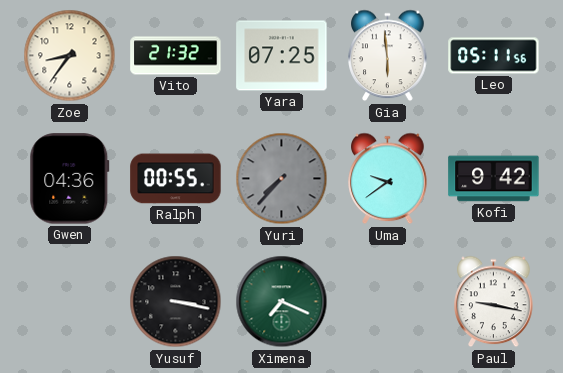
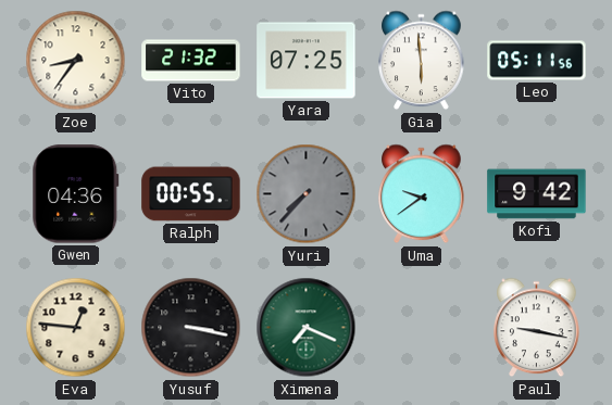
Eva: none -> 12:46 (76, 328)
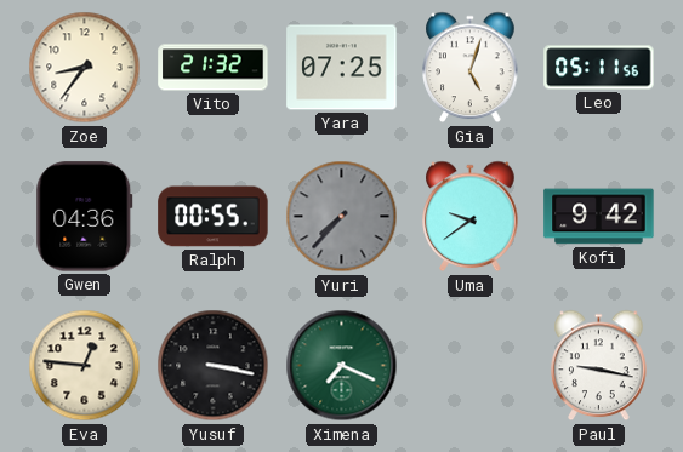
Gia: 5:59 -> 5:03 (471, 68)
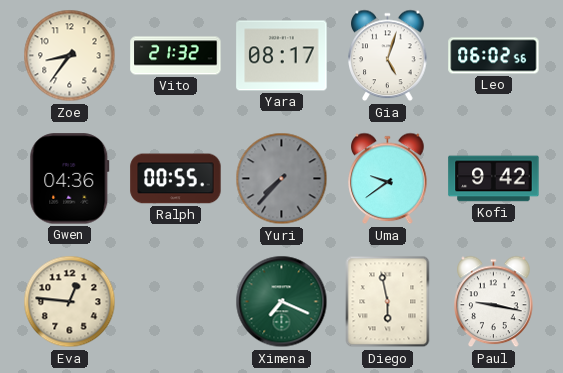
Yara: 07:25 -> 08:17 (282, 56)
Leo: 05:11 -> 06:02 (494, 56)
Yusuf: 3:17 -> none (214, 366)
Diego: none -> 5:58 (388, 302)
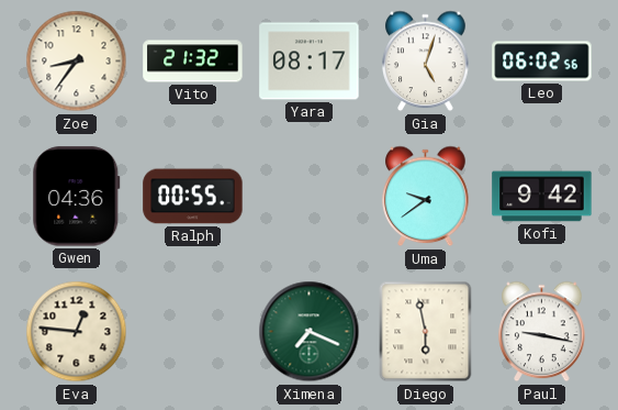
Yuri: 7:37 -> none (282, 179)
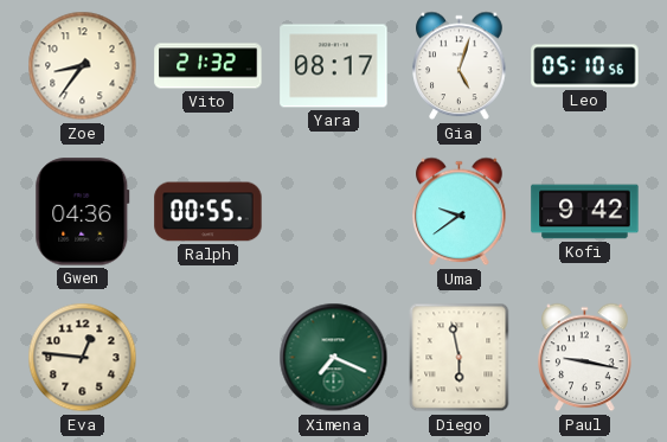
Leo: 06:02 -> 05:10 (585, 66)
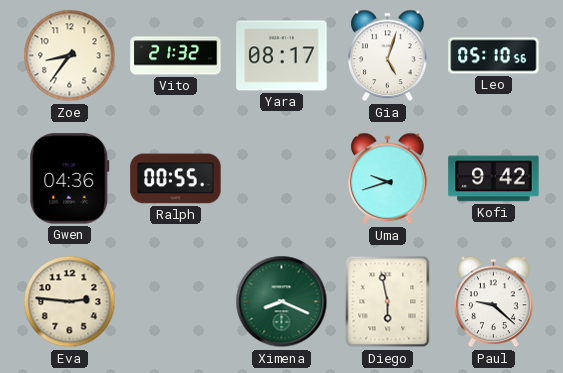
Uma: 9:39 -> 9:42 (388, 179)
Eva: 12:46 -> 2:46 (70, 302)
Ximena: 7:19 -> 8:19 (282, 302)
Paul: 9:17 -> 9:22 (494, 302)
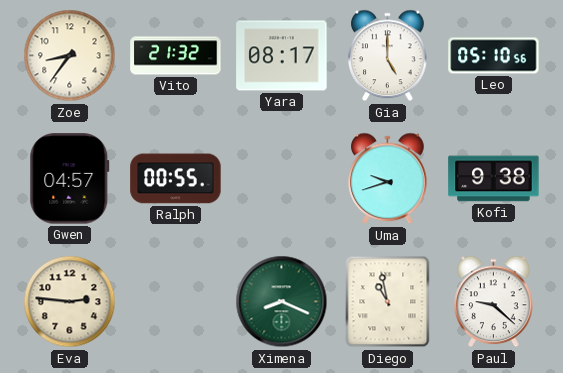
Gia: 5:03 -> 5:00 (388, 56)
Gwen: 04:36 -> 04:57 (70, 179)
Kofi: 9:42 -> 9:38 (494, 179)
Diego: 5:58 -> 10:58 (388, 302)
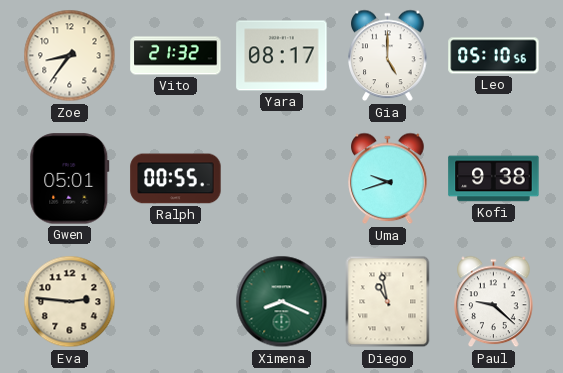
Gwen: 04:57 -> 05:01 (70, 179)
